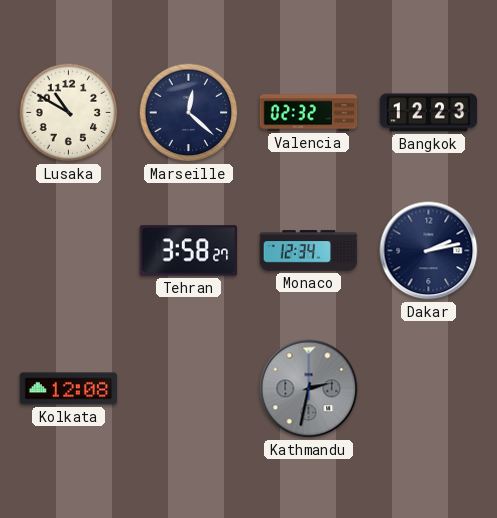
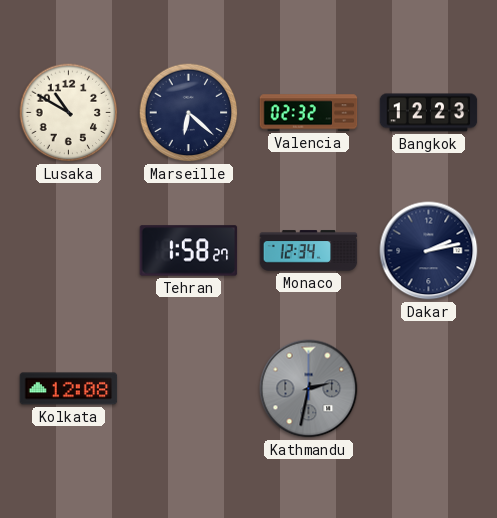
Marseille: 12:22 -> 6:22 (189, 113)
Tehran: 3:58 -> 1:58 (189, 251)
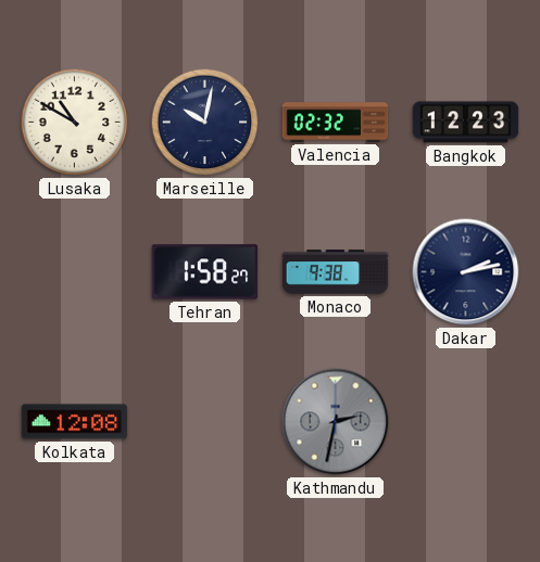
Marseille: 6:22 -> 10:02 (205, 123)
Monaco: 12:34 -> 9:38 (336, 272)
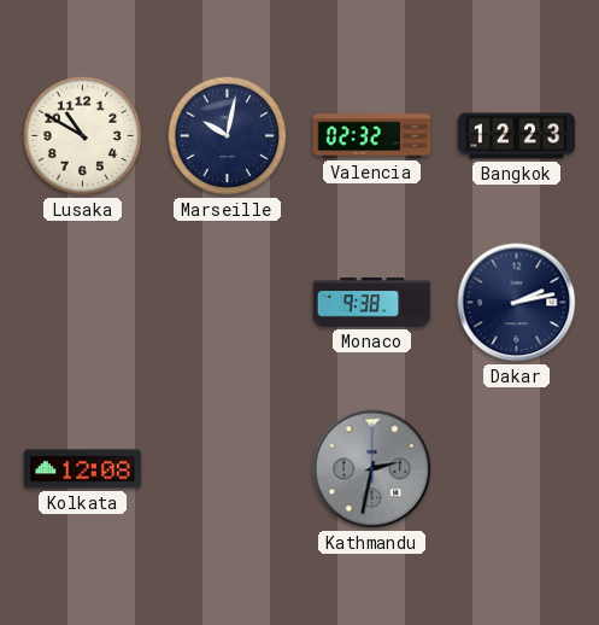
Tehran: 1:58 -> none (205, 272)
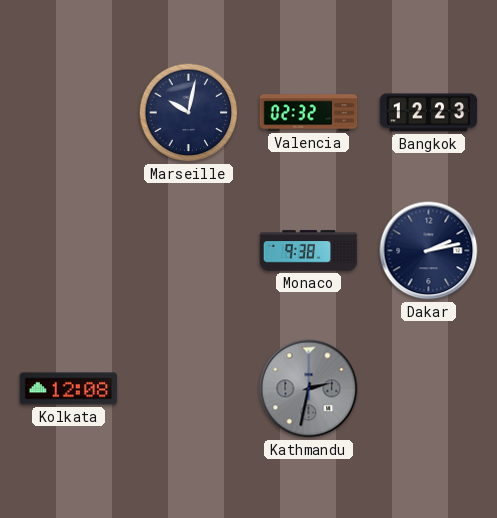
Lusaka: 10:50 -> none (83, 136)
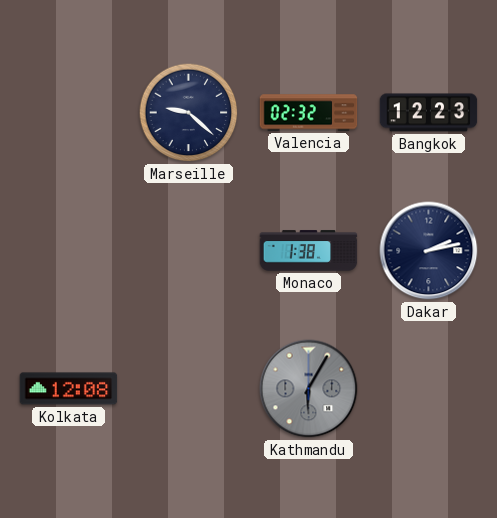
Marseille: 10:02 -> 9:22 (189, 113)
Monaco: 9:38 -> 1:38 (309, 251)
Kathmandu: 2:32 -> 6:05 (309, 389)
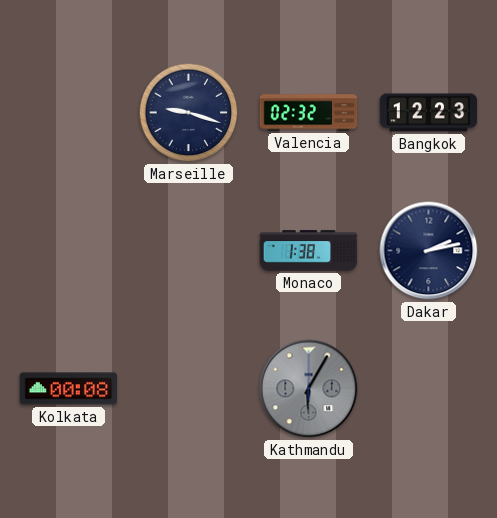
Marseille: 9:22 -> 9:18 (189, 113)
Kolkata: 12:08 -> 00:08 (69, 389)
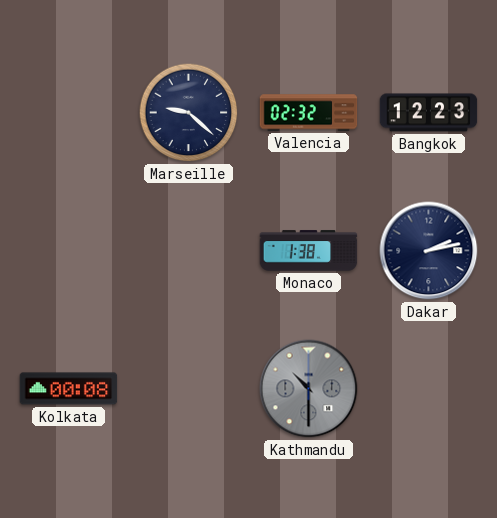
Marseille: 9:18 -> 9:22 (189, 113)
Kathmandu: 6:05 -> 10:30 (309, 389)
